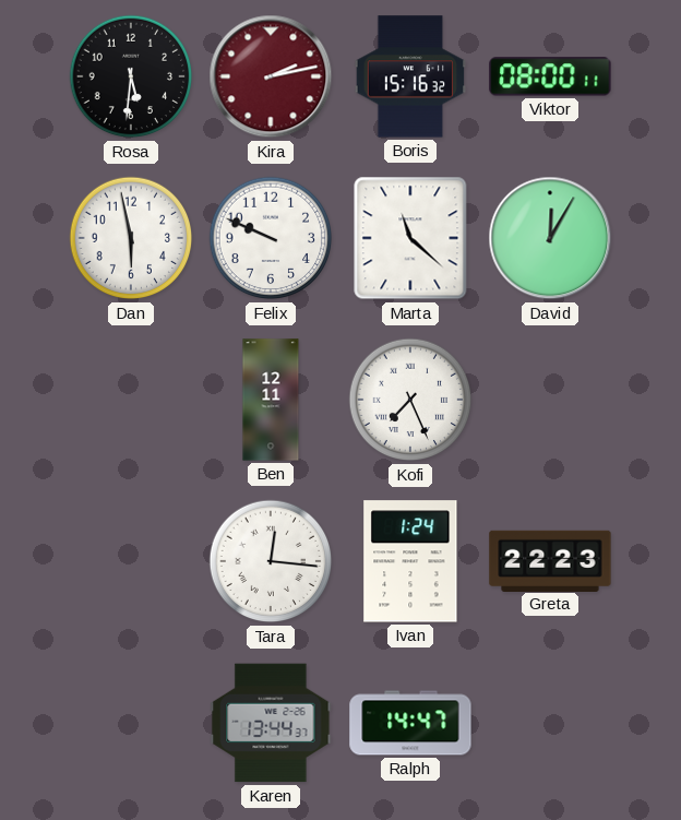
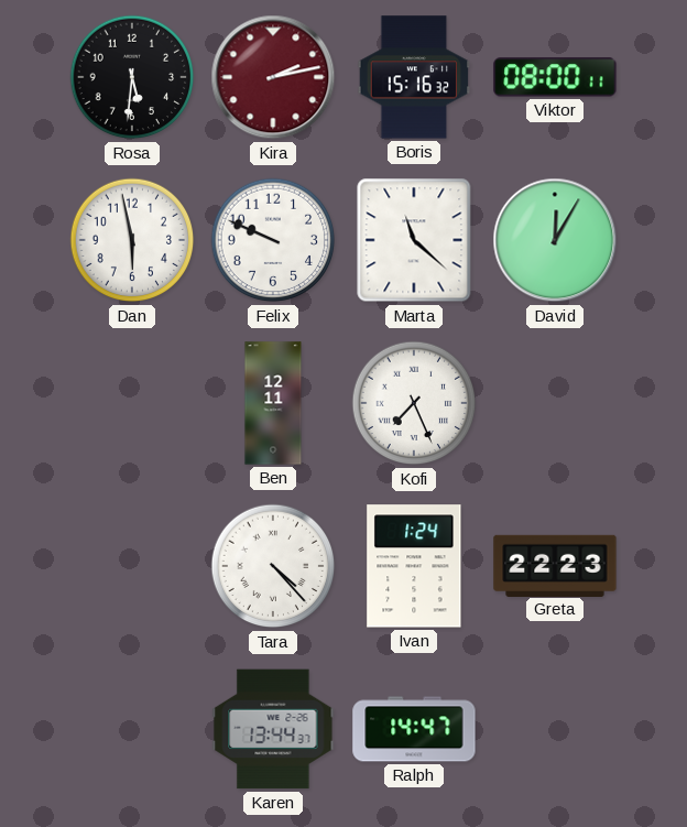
Tara: 12:16 -> 4:23 (273, 566)
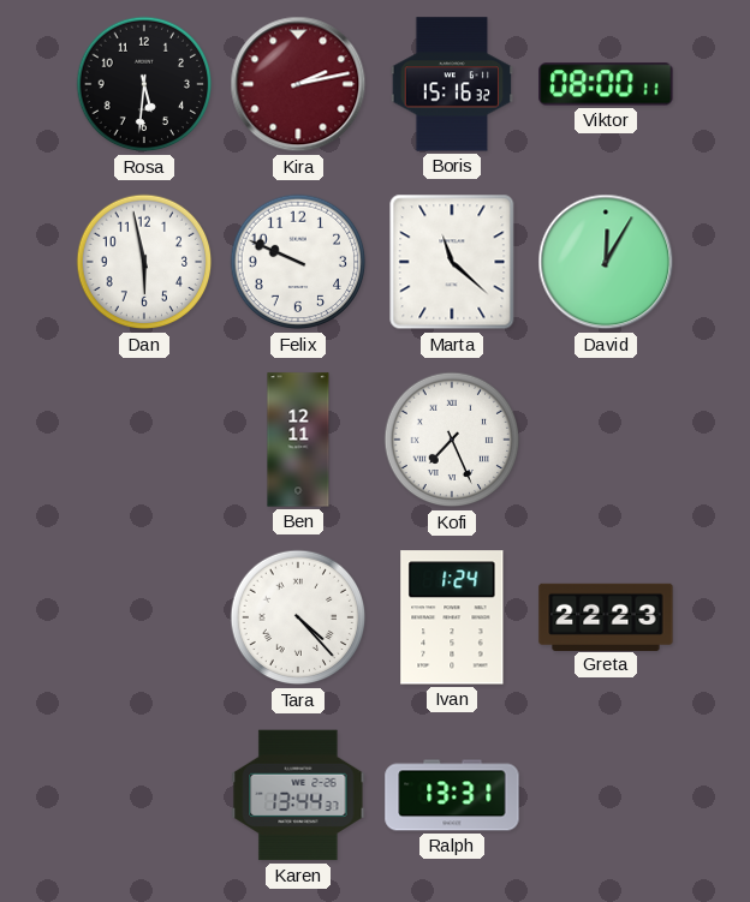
Ralph: 14:47 -> 13:31 (452, 795)
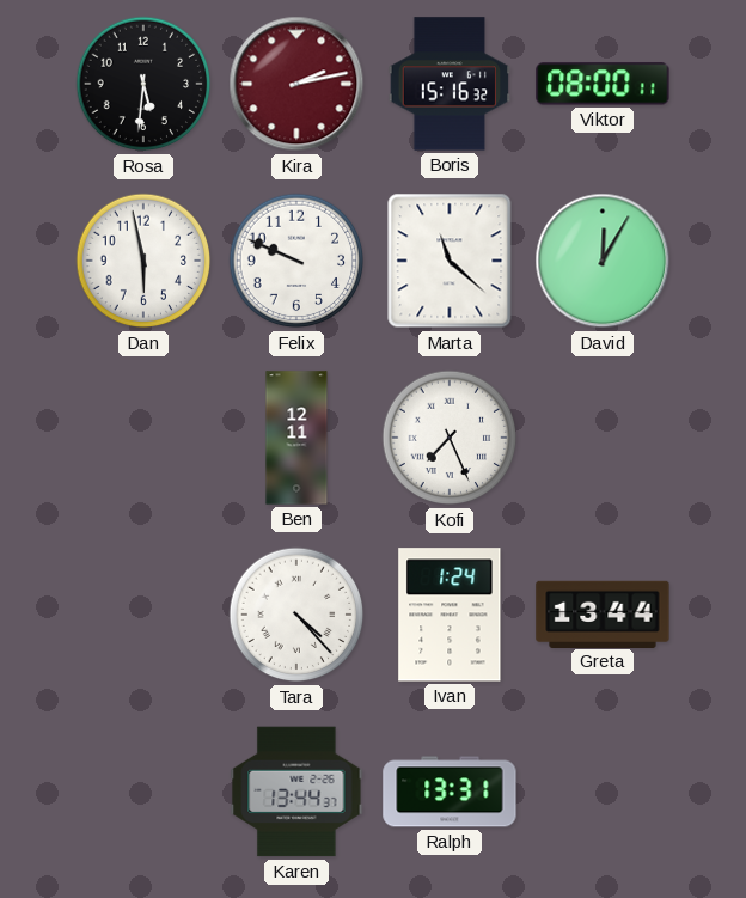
Greta: 22:23 -> 13:44 (603, 613)
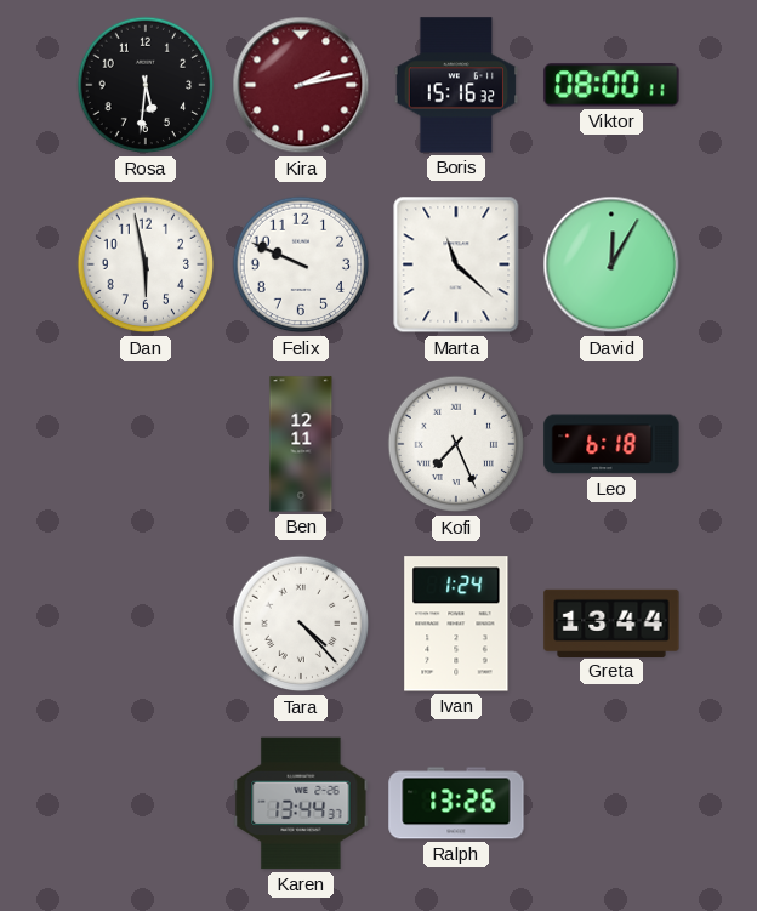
Leo: none -> 6:18 (611, 444)
Ralph: 13:31 -> 13:26 (456, 803)
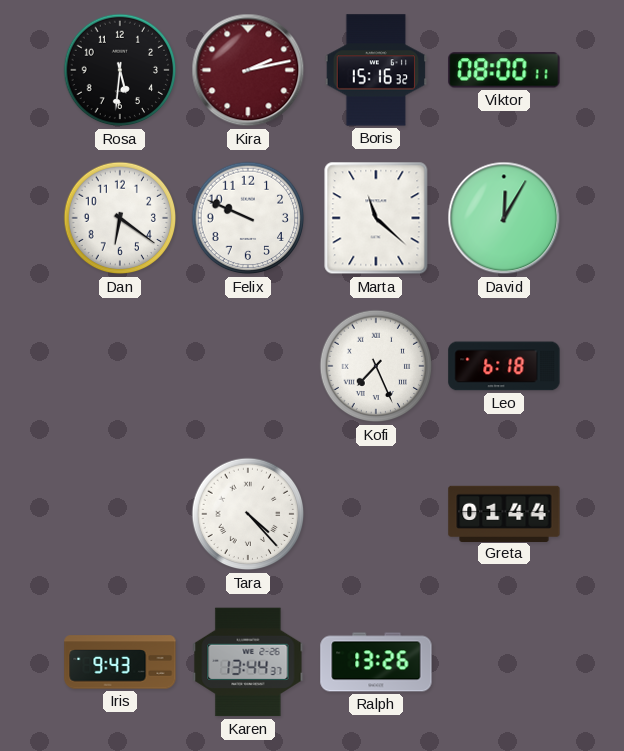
Dan: 5:58 -> 6:21 (120, 218)
Ben: 12:11 -> none (301, 444)
Ivan: 1:24 -> none (456, 624)
Greta: 13:44 -> 01:44 (504, 513)
Iris: none -> 9:43 (120, 662)
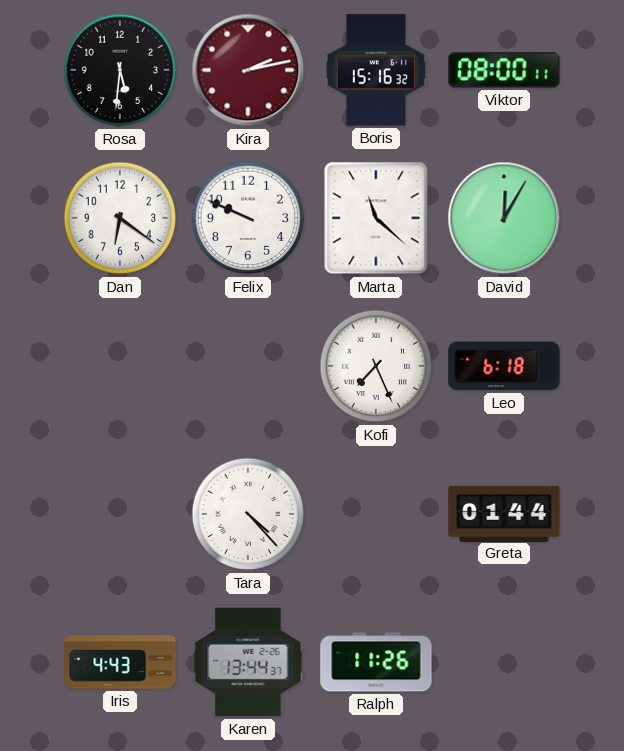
Iris: 9:43 -> 4:43 (120, 662)
Ralph: 13:26 -> 11:26 (376, 662)
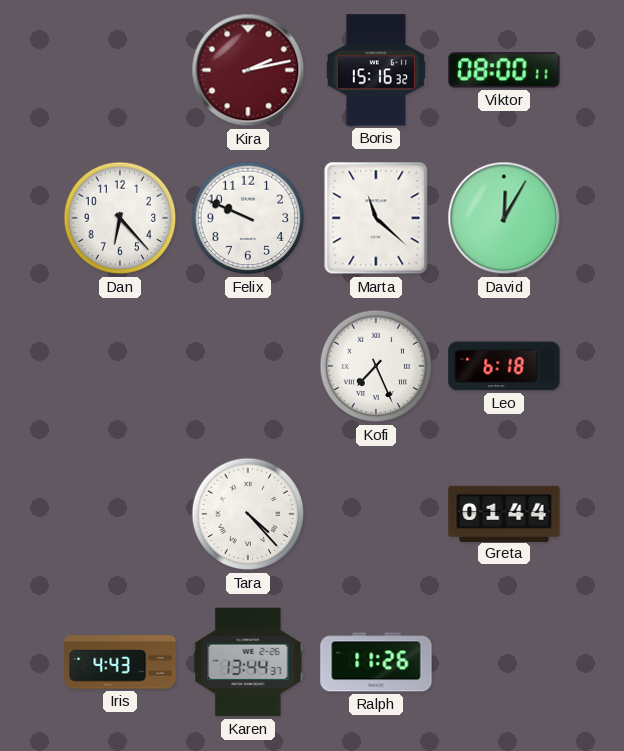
Rosa: 5:31 -> none (120, 70)
Dan: 6:21 -> 6:23 (120, 218)
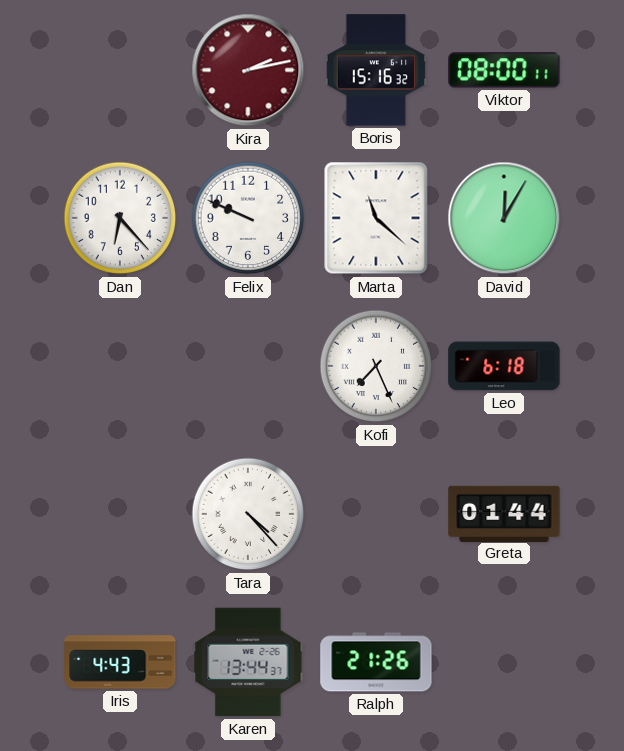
Ralph: 11:26 -> 21:26 (376, 662)
